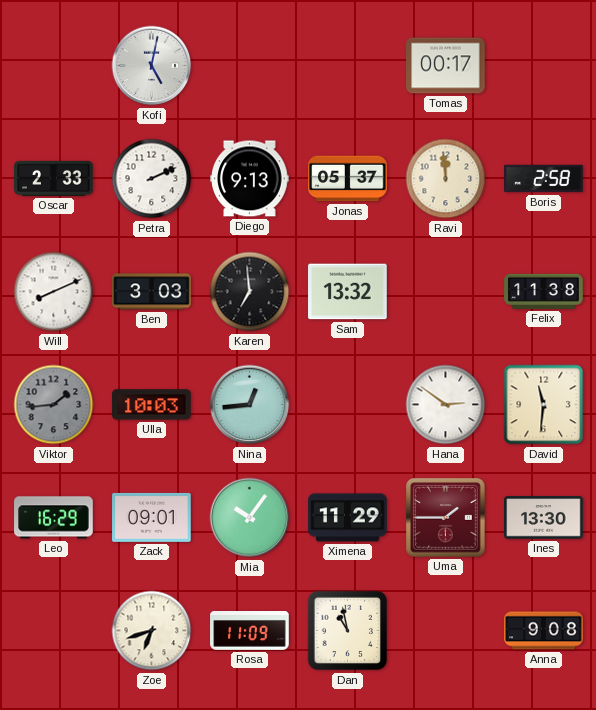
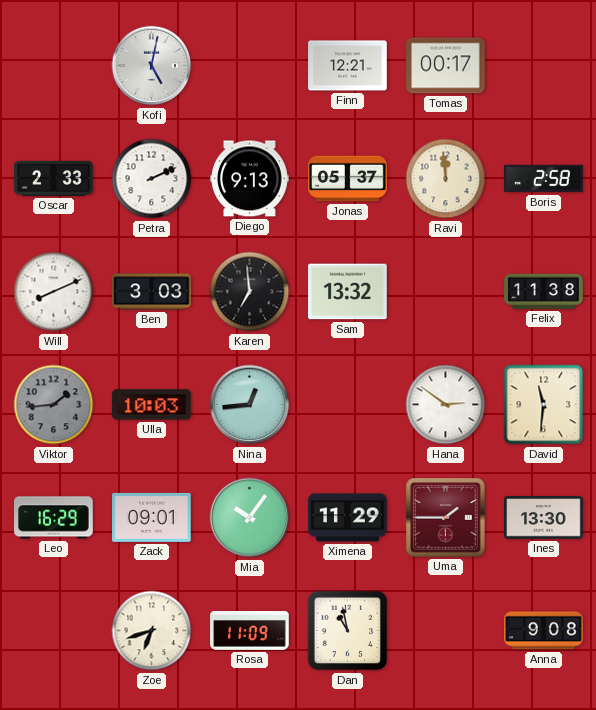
Finn: none -> 12:21 (348, 66)
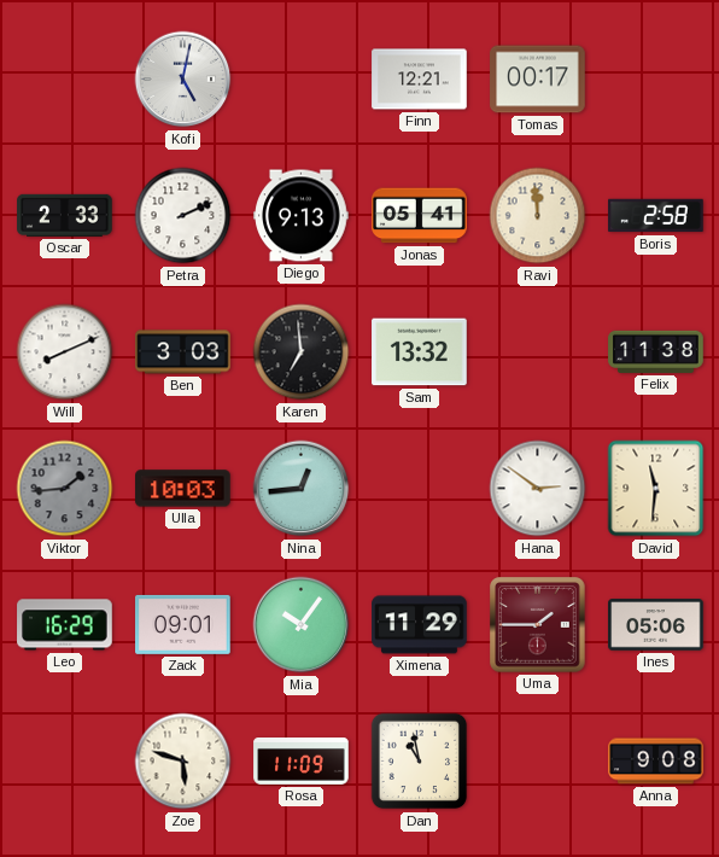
Jonas: 05:37 -> 05:41 (420, 216)
Ines: 13:30 -> 05:06 (656, 625)
Zoe: 6:42 -> 5:48 (183, 762)
